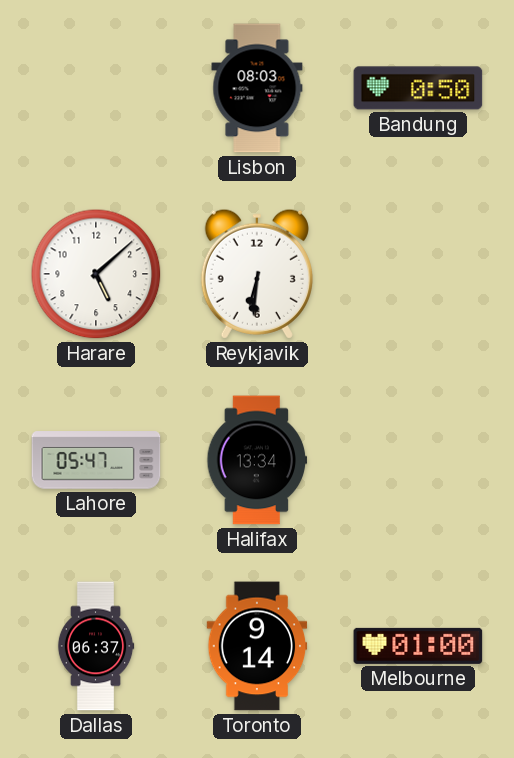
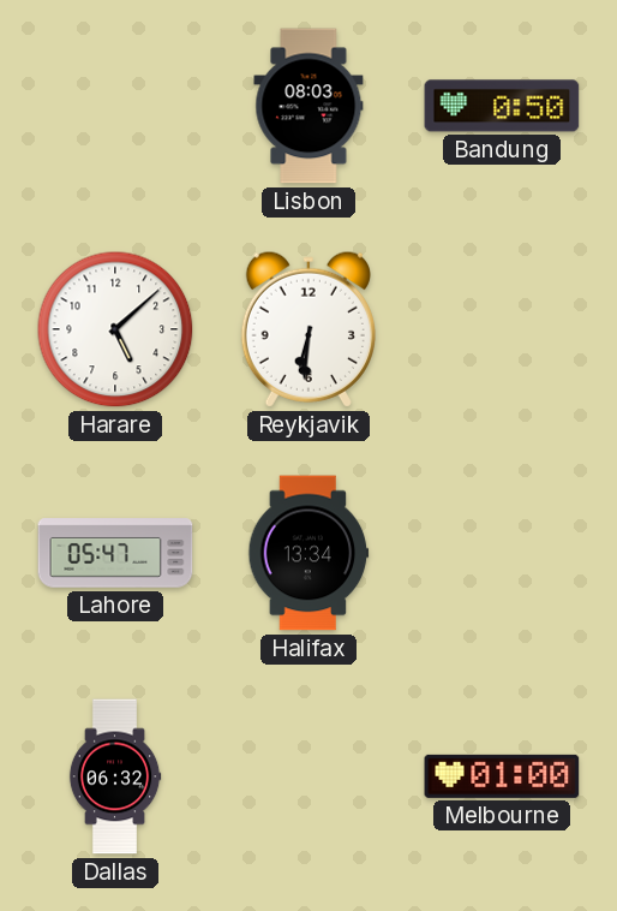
Dallas: 06:37 -> 06:32 (115, 776)
Toronto: 9:14 -> none (257, 646)
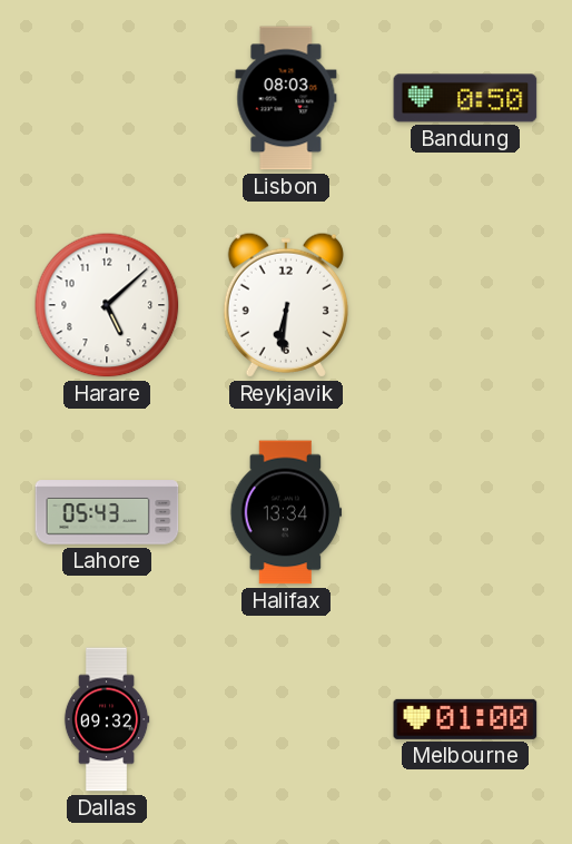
Lahore: 05:47 -> 05:43 (107, 512)
Dallas: 06:32 -> 09:32 (107, 719)
